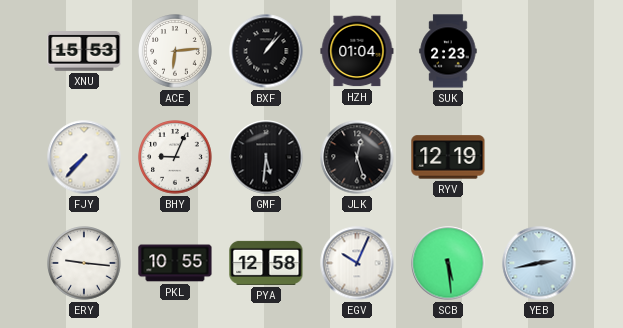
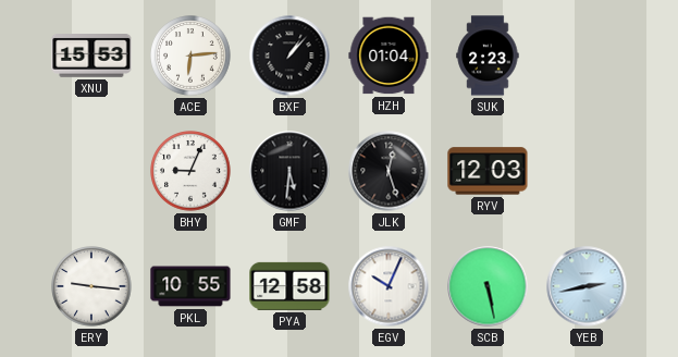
FJY: 7:37 -> none (84, 157)
RYV: 12:19 -> 12:03 (488, 171)
SCB: 5:29 -> 5:28 (488, 286)
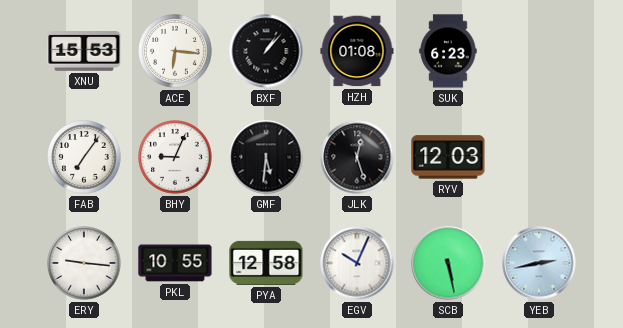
ACE: 6:14 -> 6:16 (175, 51)
HZH: 01:04 -> 01:08 (357, 51)
SUK: 2:23 -> 6:23 (448, 51)
FAB: none -> 7:06 (84, 157)
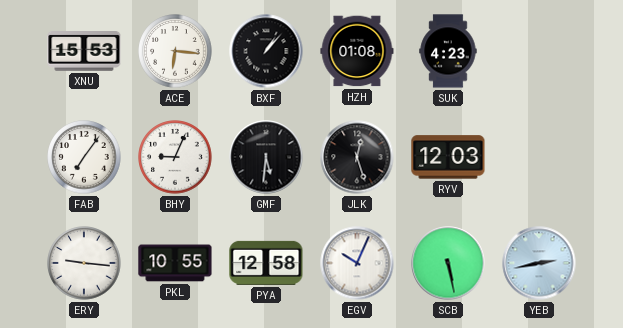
SUK: 6:23 -> 4:23 (448, 51)
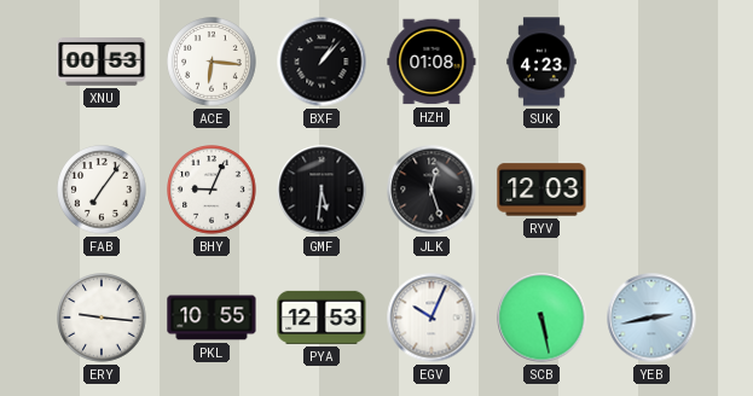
XNU: 15:53 -> 00:53 (102, 63)
PYA: 12:58 -> 12:53 (322, 318)
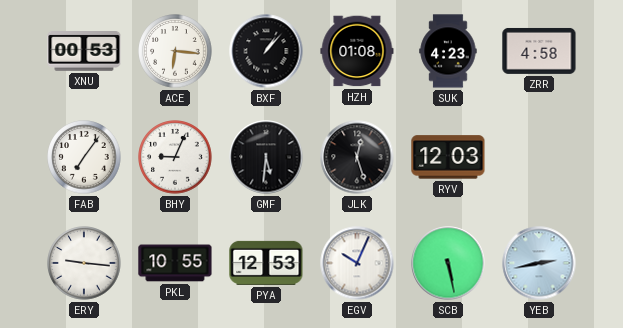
ZRR: none -> 4:58 (539, 51)
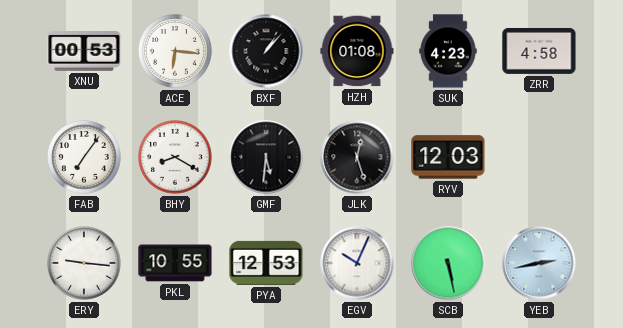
BHY: 9:04 -> 8:20 (175, 157)
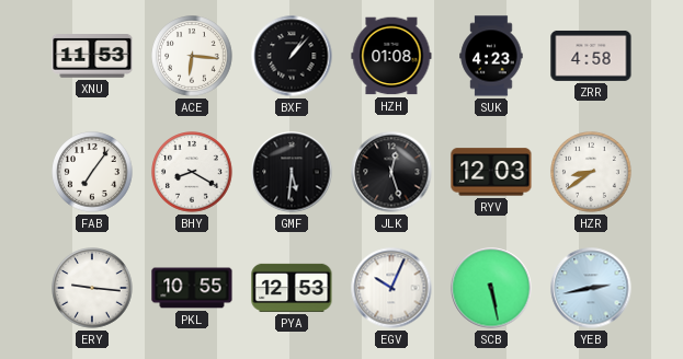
XNU: 00:53 -> 11:53 (92, 57)
HZR: none -> 8:39 (591, 172)
